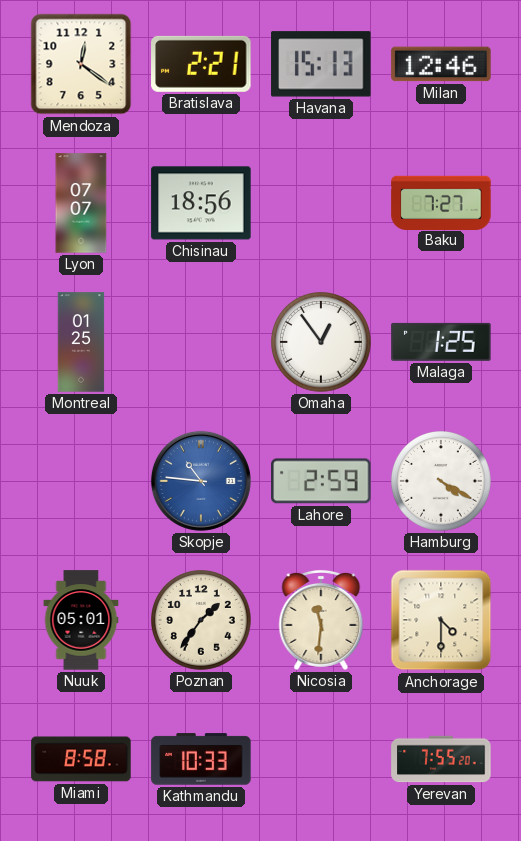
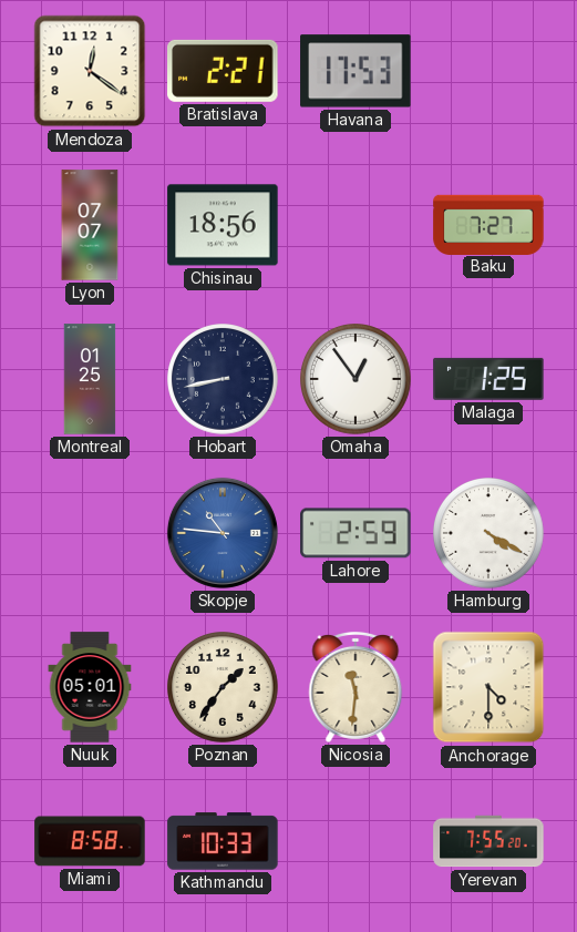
Havana: 15:13 -> 17:53 (356, 71)
Milan: 12:46 -> none (441, 64)
Hobart: none -> 8:43 (224, 380)
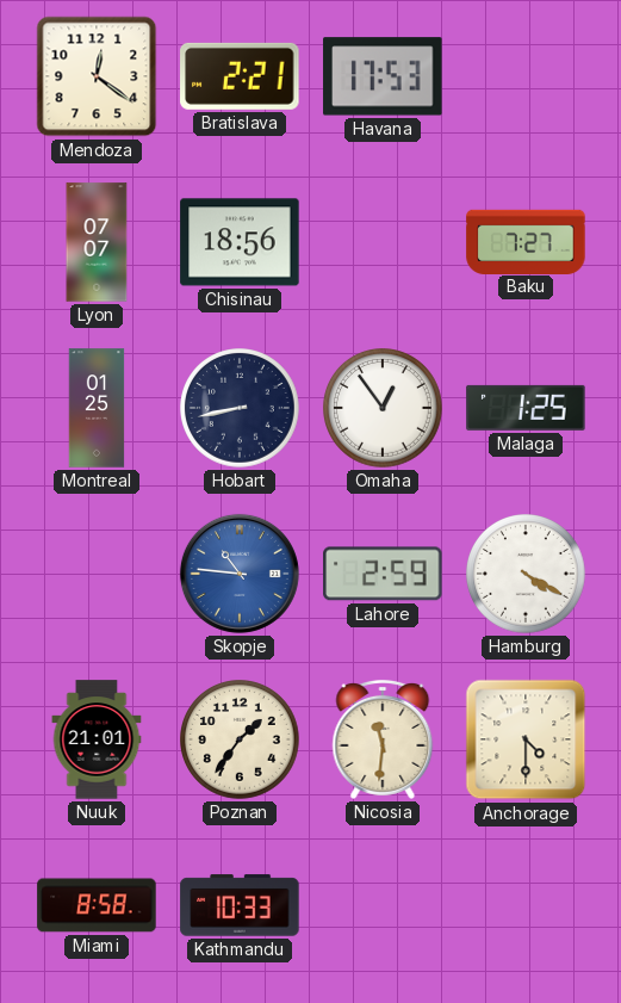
Nuuk: 05:01 -> 21:01 (97, 739)
Yerevan: 7:55 -> none (488, 841)
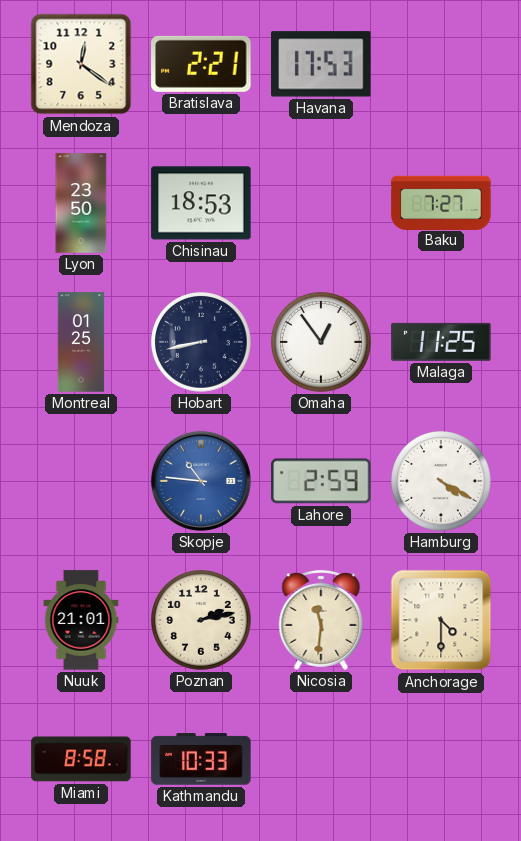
Lyon: 07:07 -> 23:50 (81, 203)
Chisinau: 18:56 -> 18:53 (201, 203)
Malaga: 1:25 -> 11:25 (441, 342)
Poznan: 1:36 -> 2:13 (202, 621)
